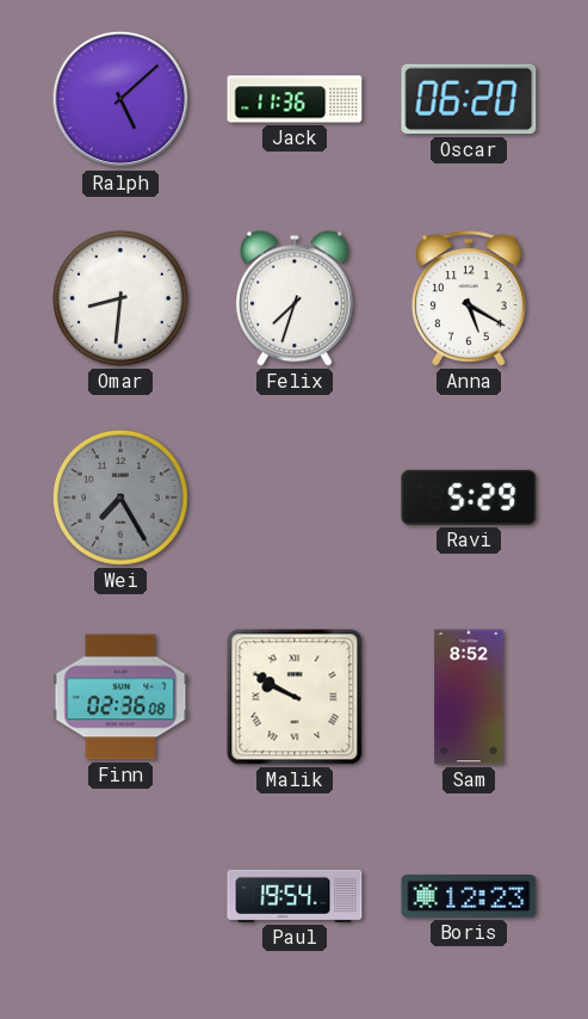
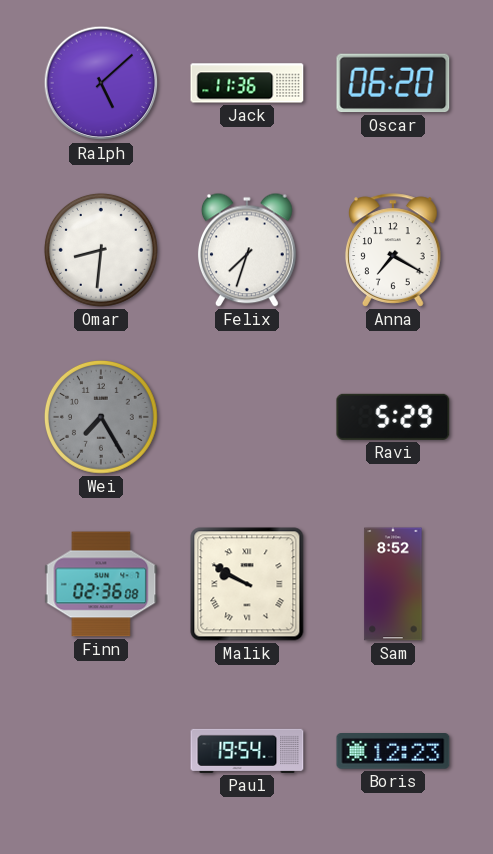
Anna: 5:20 -> 7:20 (393, 250)
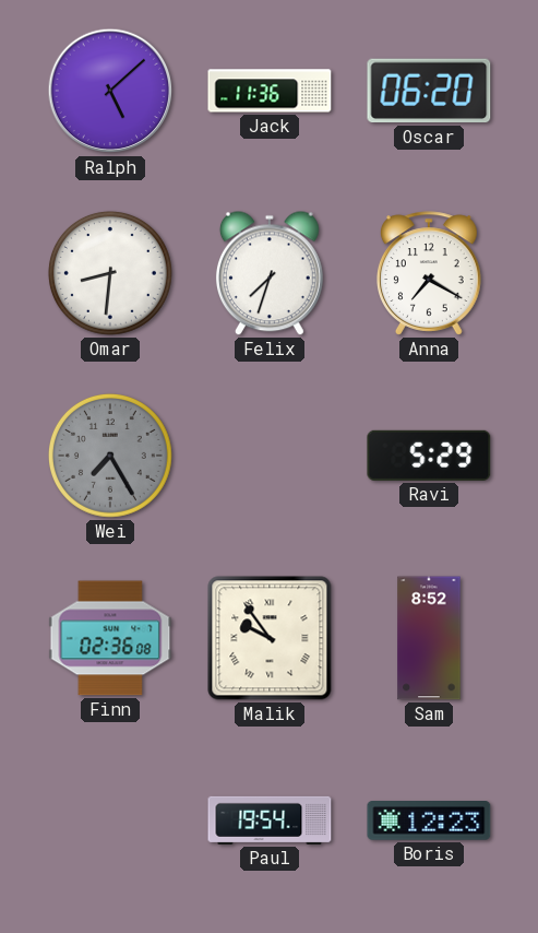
Malik: 9:50 -> 9:54 (270, 638)
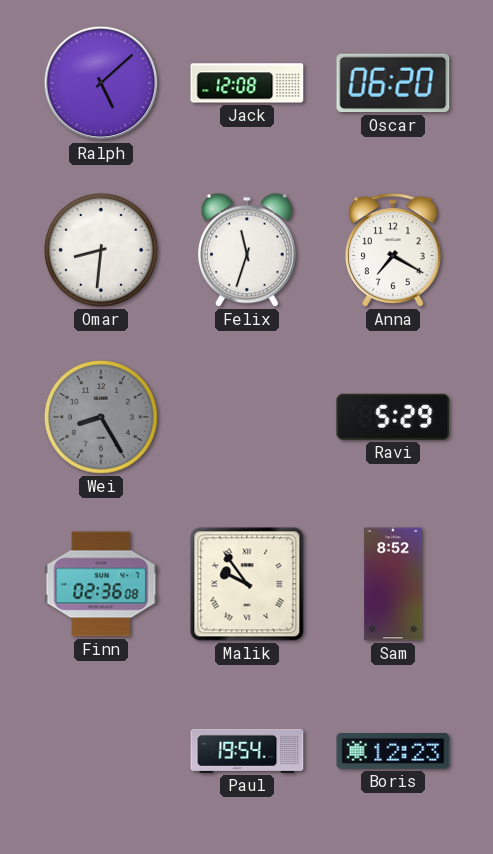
Jack: 11:36 -> 12:08 (247, 83)
Felix: 7:33 -> 11:33 (247, 250)
Wei: 7:25 -> 8:25 (101, 417)
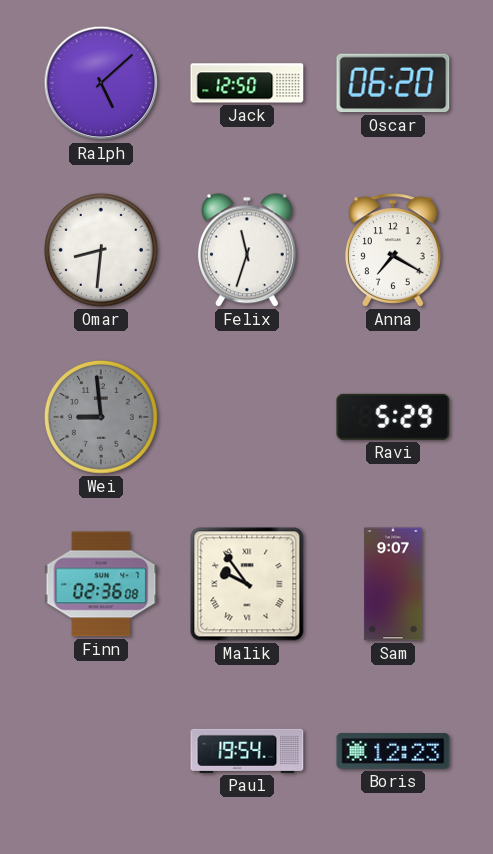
Jack: 12:08 -> 12:50 (247, 83)
Wei: 8:25 -> 8:59 (101, 417)
Sam: 8:52 -> 9:07 (393, 584)
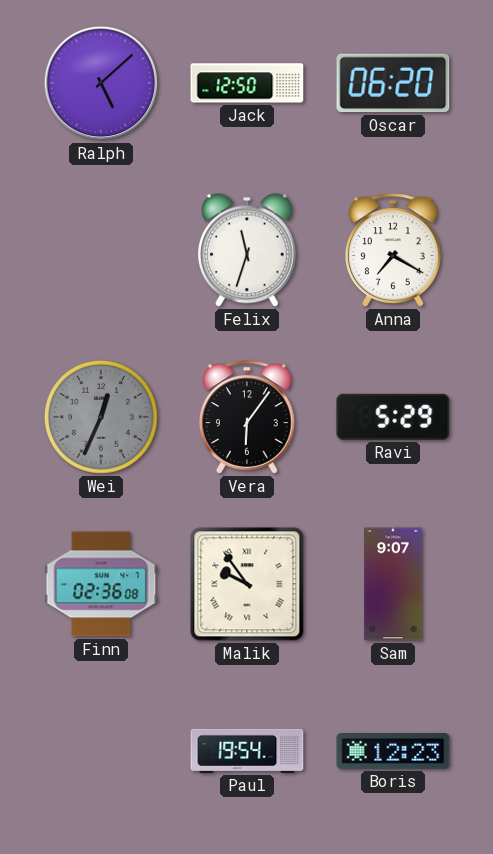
Omar: 8:31 -> none (101, 250)
Wei: 8:59 -> 12:34 (101, 417)
Vera: none -> 6:06 (247, 417)
